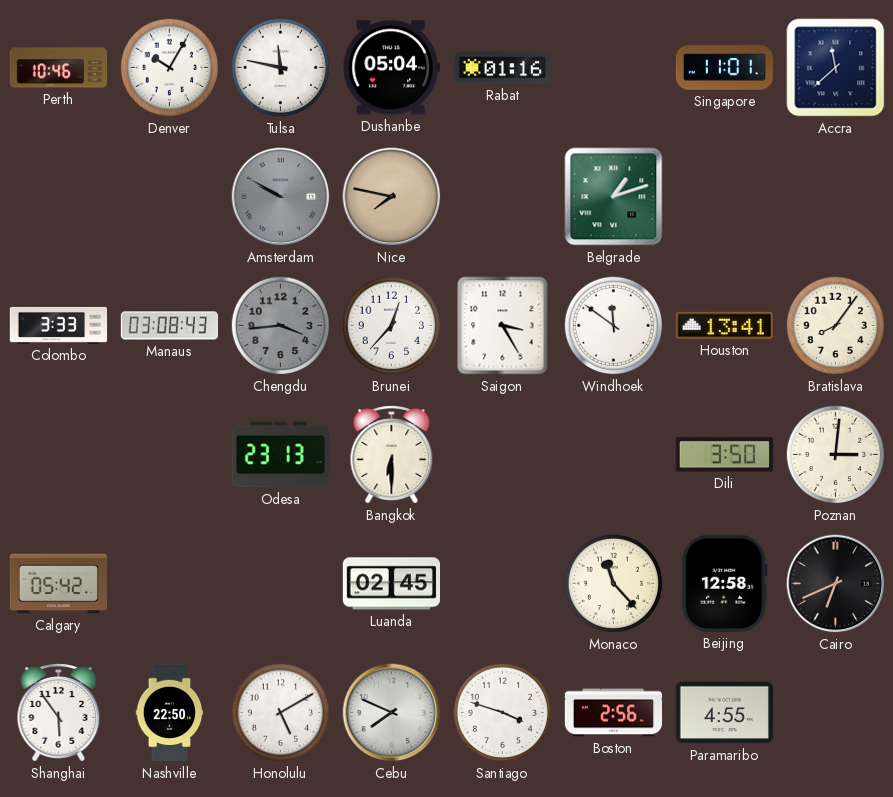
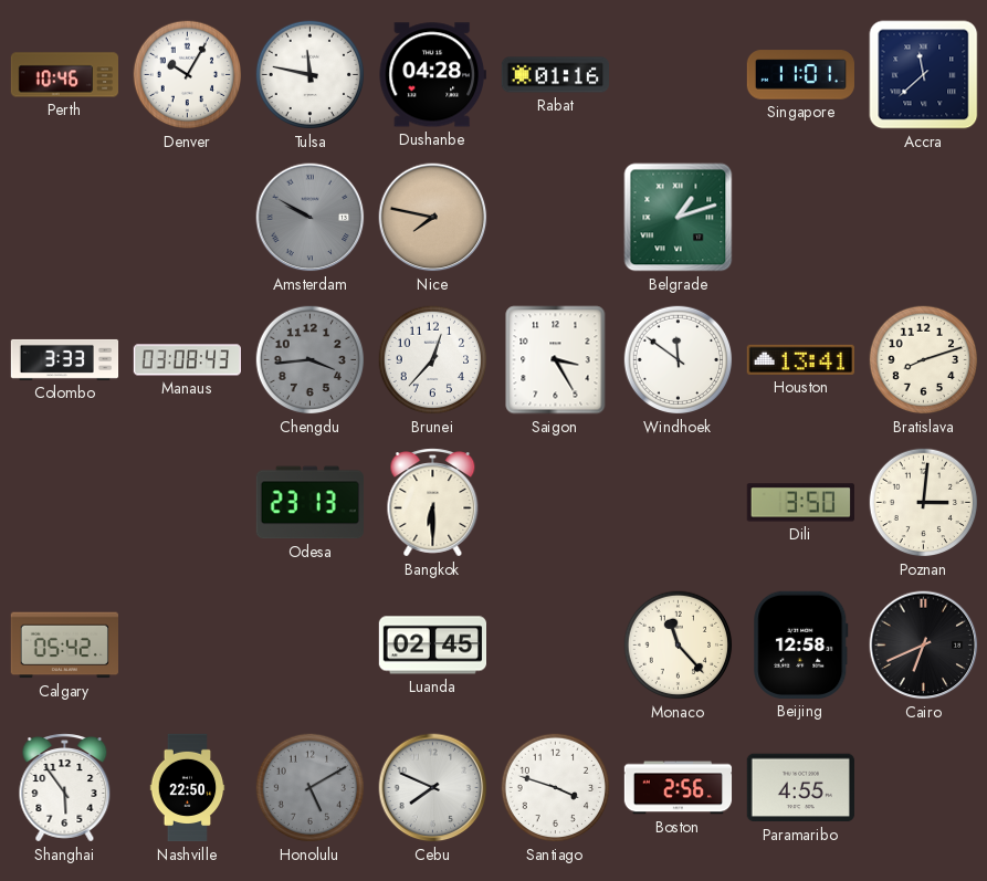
Dushanbe: 05:04 -> 04:28 (432, 75)
Bratislava: 8:06 -> 8:12 (924, 360)
Honolulu dial: white -> grey (311, 788)
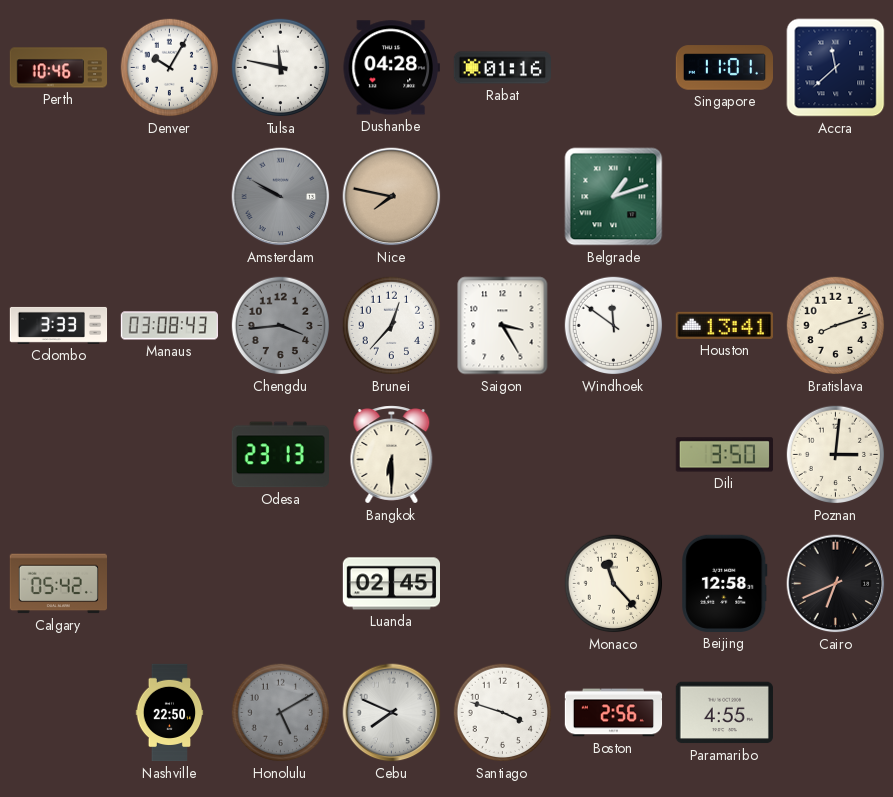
Shanghai: 5:54 -> none (65, 788)
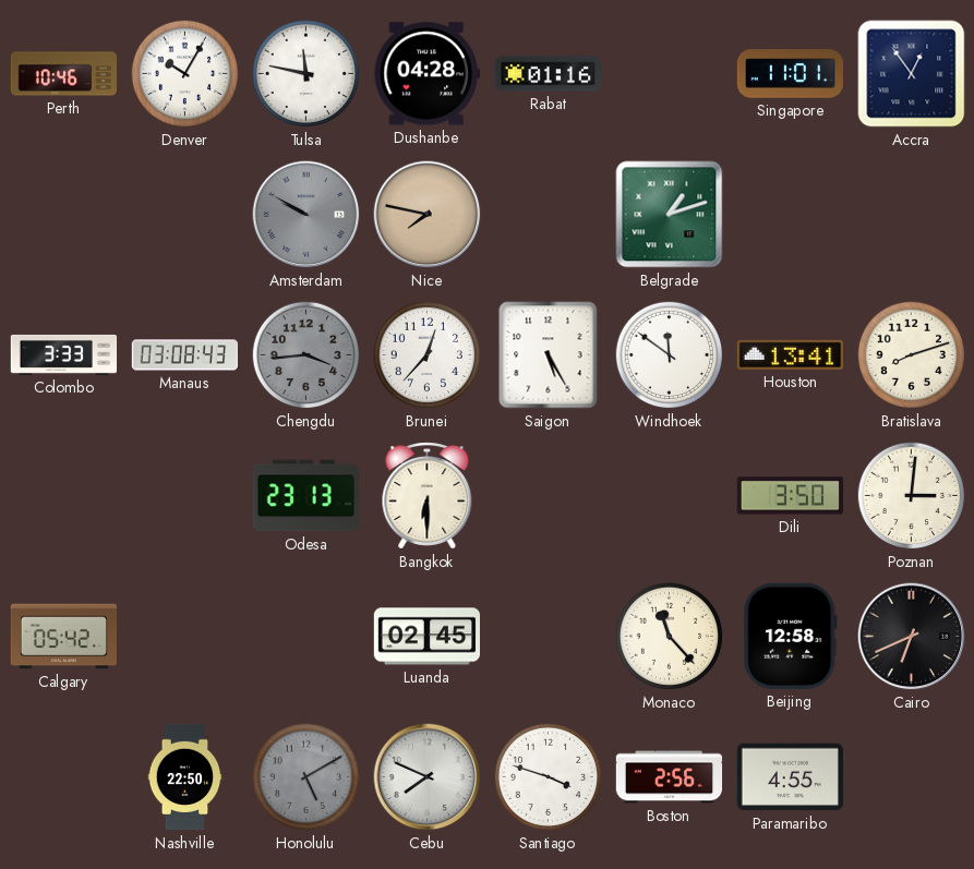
Accra: 11:38 -> 12:54 (912, 74)
Saigon: 3:25 -> 5:25 (549, 355)
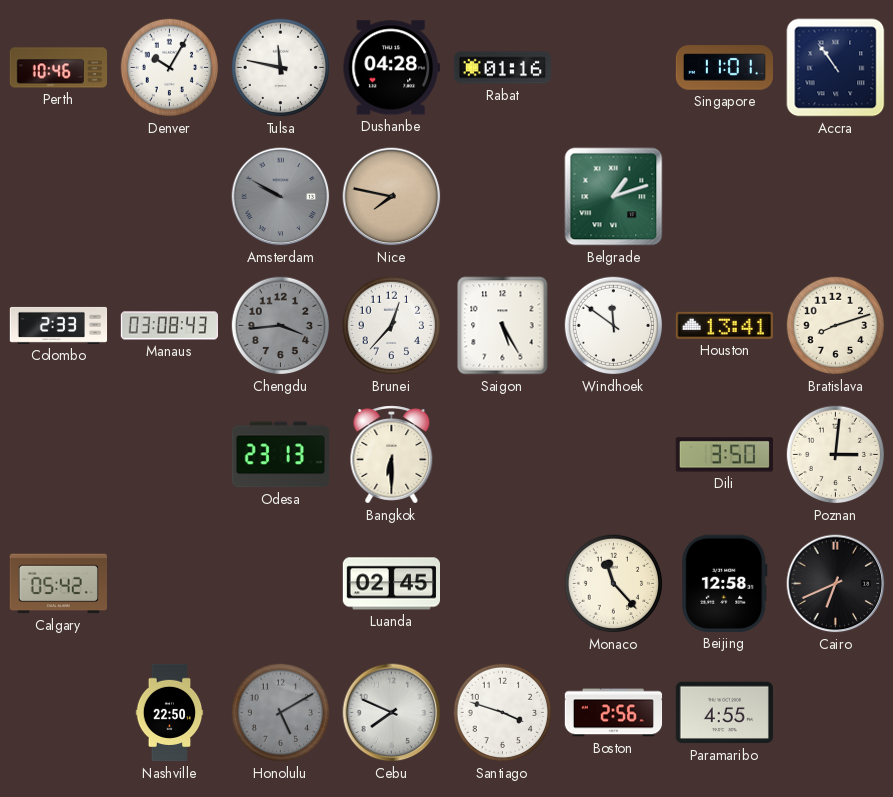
Accra: 12:54 -> 10:54 (836, 68)
Colombo: 3:33 -> 2:33 (59, 325)
